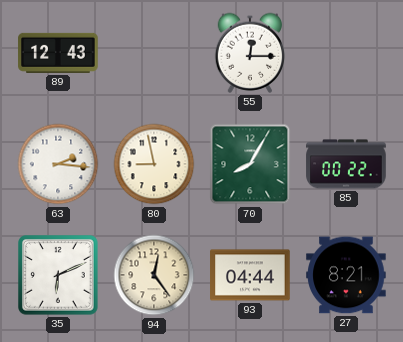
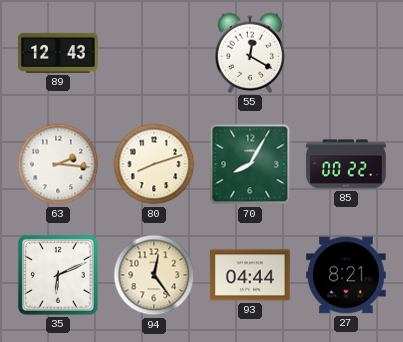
55: 12:15 -> 12:20 (250, 53)
80: 8:58 -> 8:12 (154, 164)
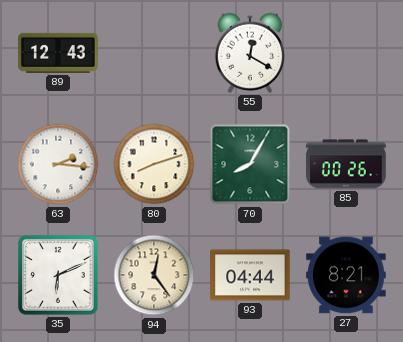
85: 00:22 -> 00:26 (346, 164)
